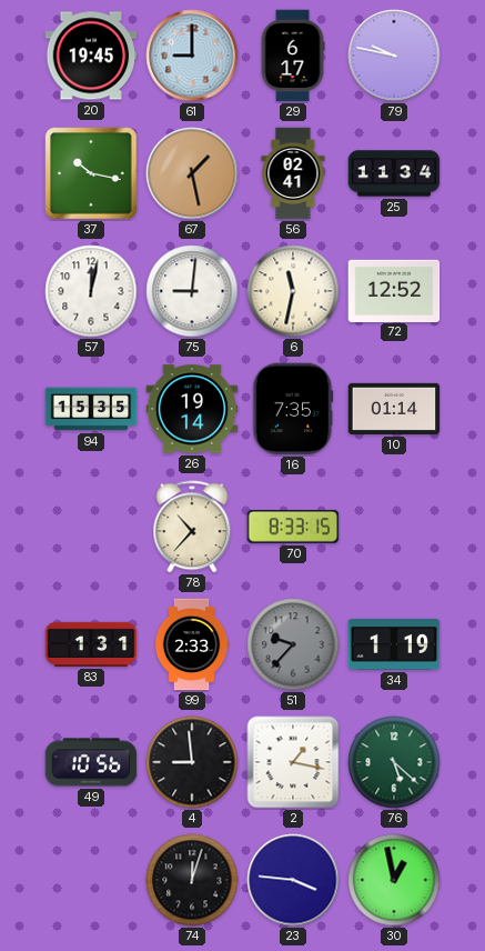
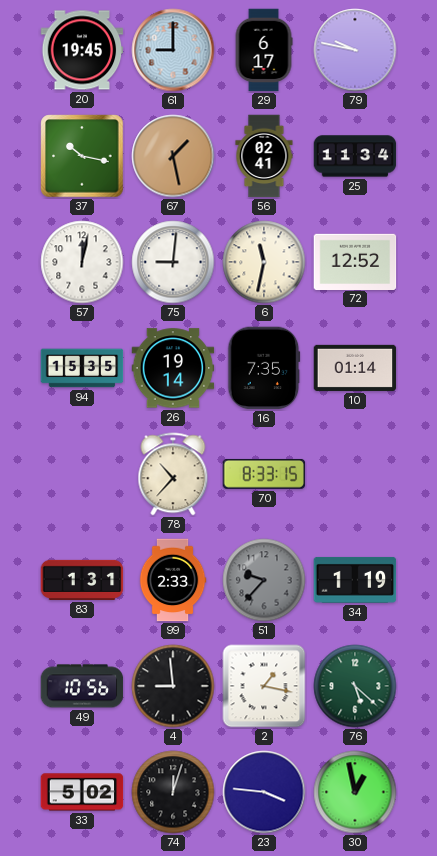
33: none -> 5:02 (82, 792)
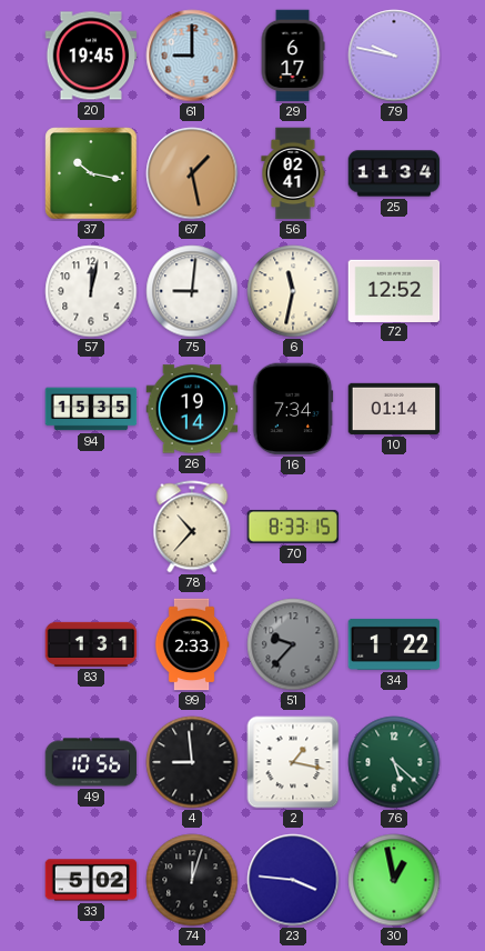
16: 7:35 -> 7:34 (293, 409)
34: 1:19 -> 1:22 (394, 644)
